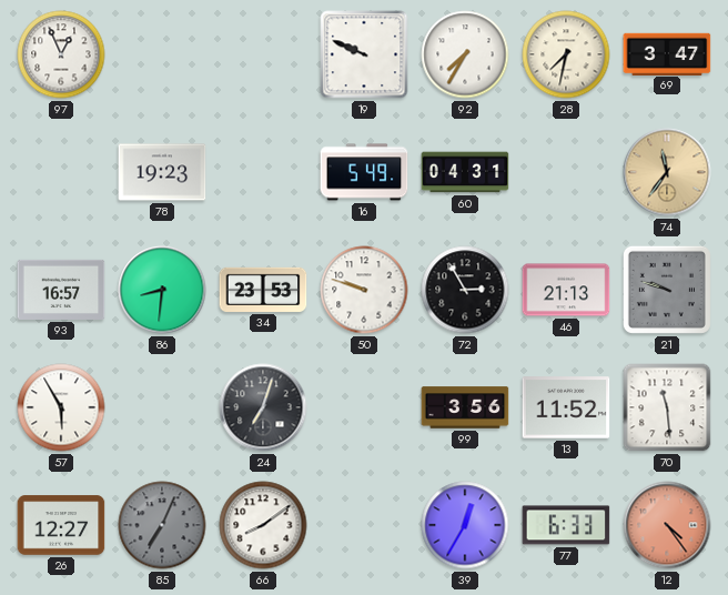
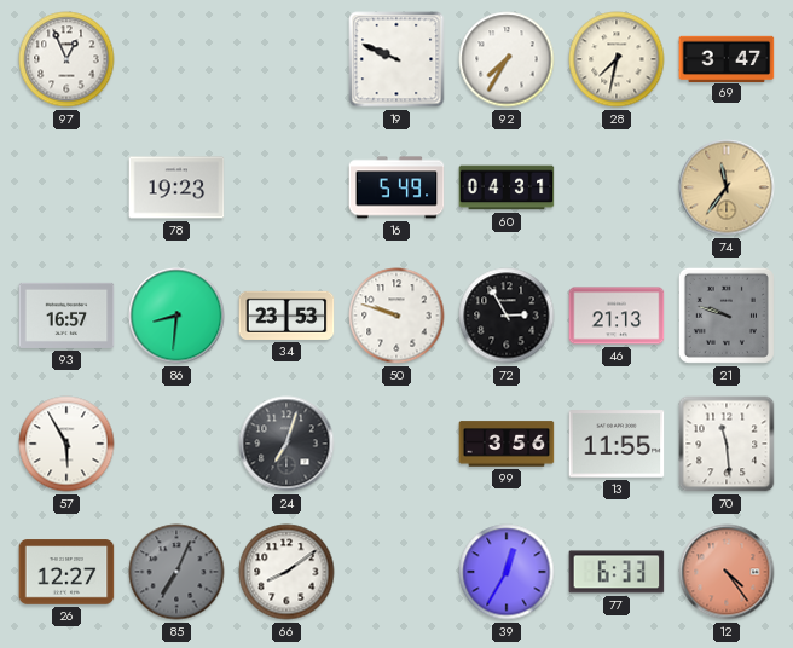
13: 11:52 -> 11:55 (617, 444)
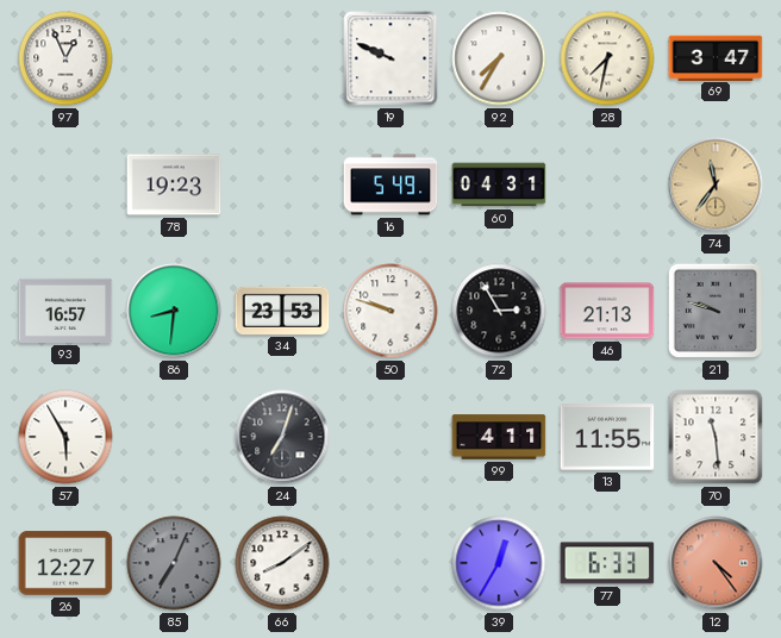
99: 3:56 -> 4:11 (499, 437)
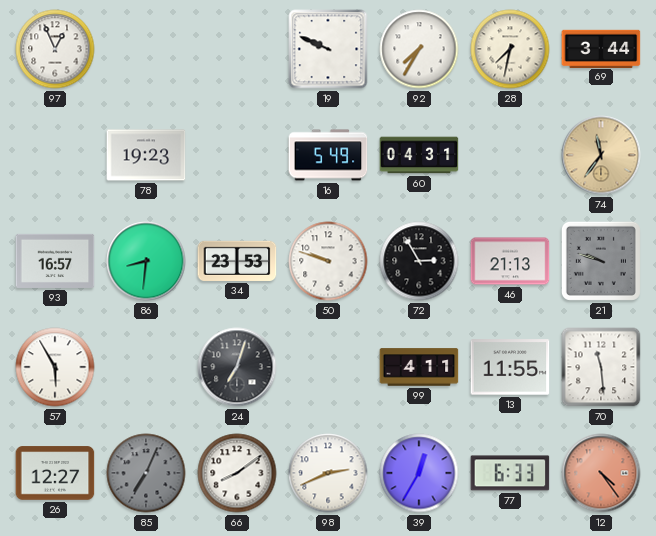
69: 3:47 -> 3:44 (601, 48)
98: none -> 2:41 (328, 473)
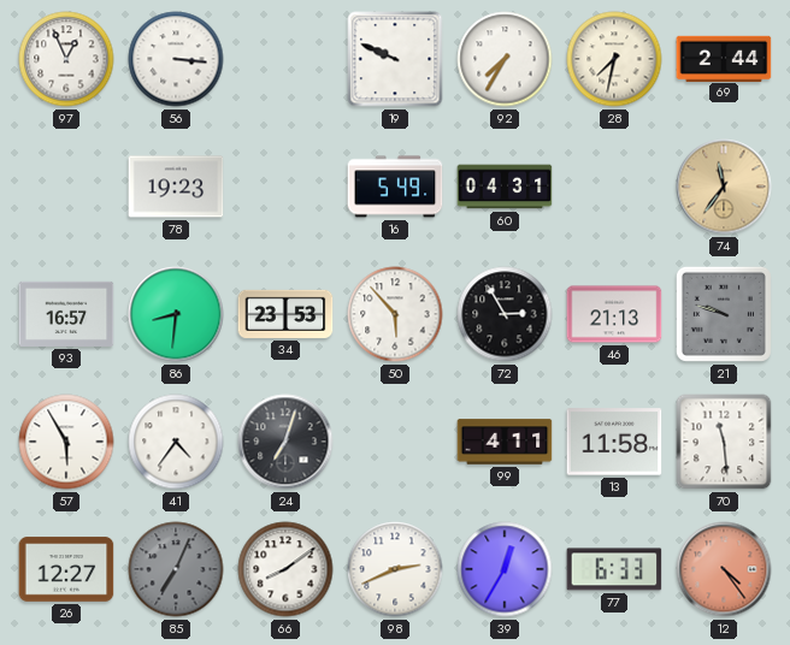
56: none -> 3:16 (176, 59)
69: 3:44 -> 2:44 (724, 58)
50: 9:48 -> 5:53 (395, 314)
41: none -> 4:36 (176, 442)
13: 11:55 -> 11:58 (614, 442)
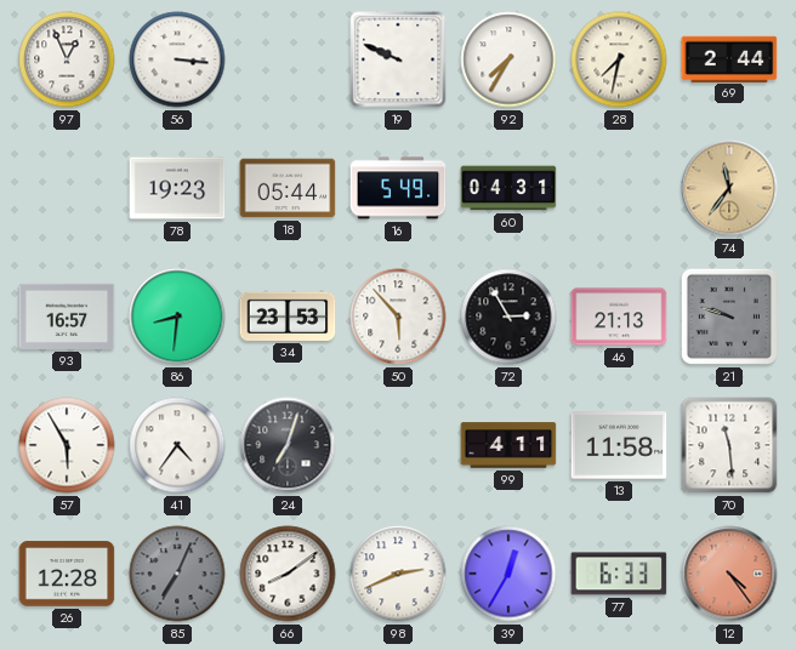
18: none -> 05:44 (288, 188)
26: 12:27 -> 12:28 (67, 574)
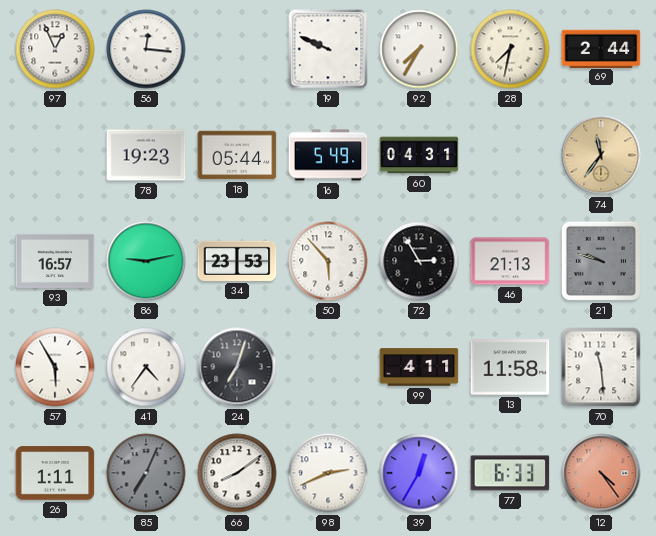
56: 3:16 -> 12:16 (146, 49)
86: 8:31 -> 9:13 (146, 261)
26: 12:28 -> 1:11 (55, 473)
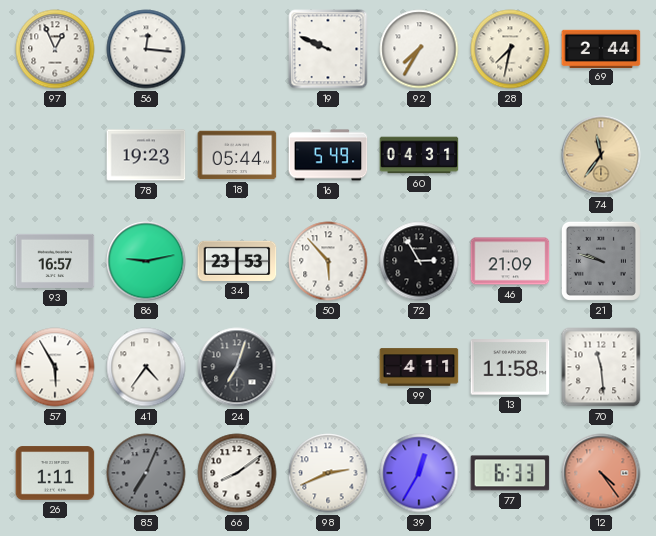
46: 21:13 -> 21:09 (510, 261)
